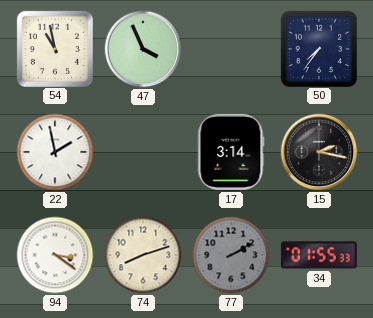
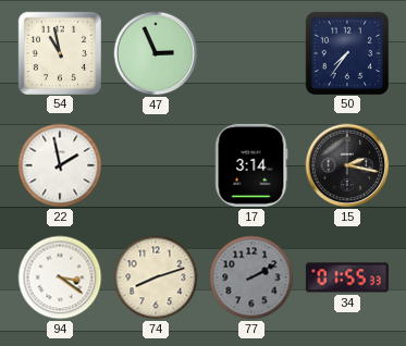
47: 3:56 -> 2:56 (156, 53)
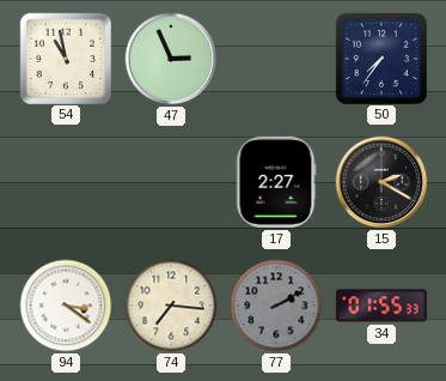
22: 1:58 -> none (60, 165)
17: 3:14 -> 2:27 (276, 182)
15: 2:17 -> 2:20 (381, 182)
74: 8:12 -> 7:16 (171, 306)
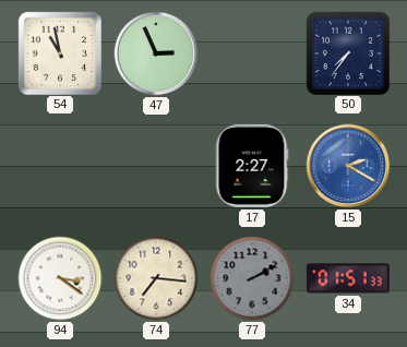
15 dial: black -> blue (348, 166)
34: 01:55 -> 01:51 (348, 278)
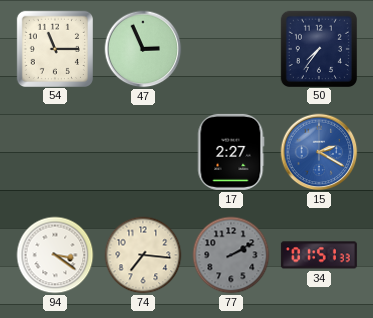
54: 10:58 -> 11:15 (54, 48)
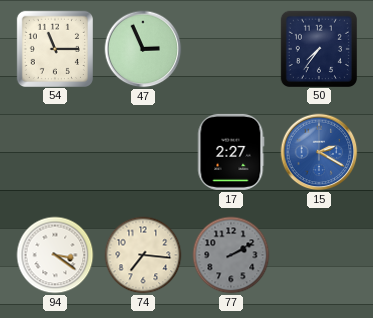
34: 01:51 -> none (319, 255)
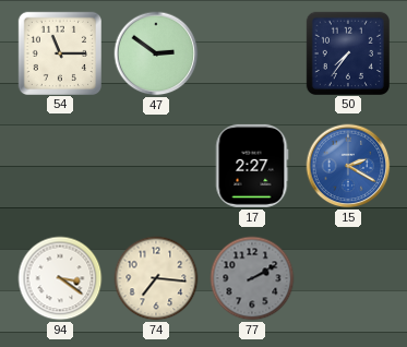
47: 2:56 -> 2:51 (156, 53)
